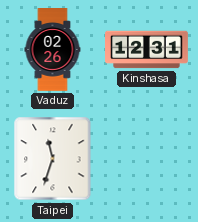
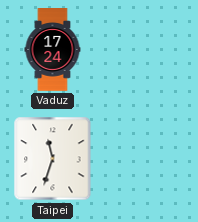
Vaduz: 02:26 -> 17:24 (53, 50)
Kinshasa: 12:31 -> none (147, 50)
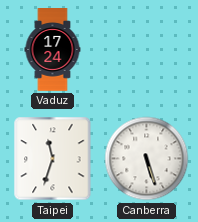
Canberra: none -> 5:27 (147, 159)
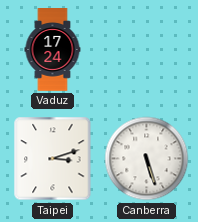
Taipei: 11:33 -> 3:12 (53, 159)
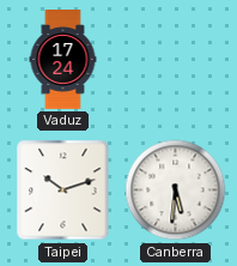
Taipei: 3:12 -> 10:12 (63, 191)
Canberra: 5:27 -> 5:31 (176, 191)
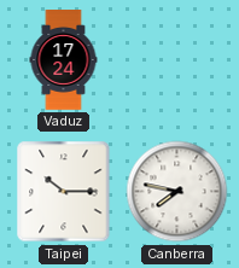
Taipei: 10:12 -> 10:15 (64, 192)
Canberra: 5:31 -> 7:47 (177, 192)
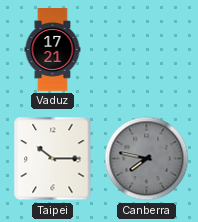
Vaduz: 17:24 -> 17:21 (53, 50)
Canberra dial: white -> grey (147, 159)
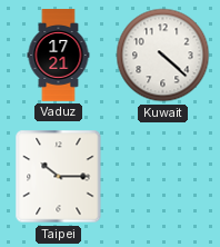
Kuwait: none -> 4:22 (163, 56)
Canberra: 7:47 -> none (147, 159)
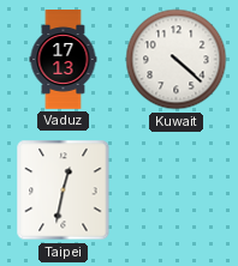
Vaduz: 17:21 -> 17:13 (64, 60)
Taipei: 10:15 -> 12:32 (64, 191)
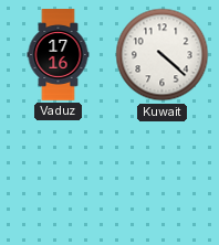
Vaduz: 17:13 -> 17:16 (59, 55)
Taipei: 12:32 -> none (64, 191)
